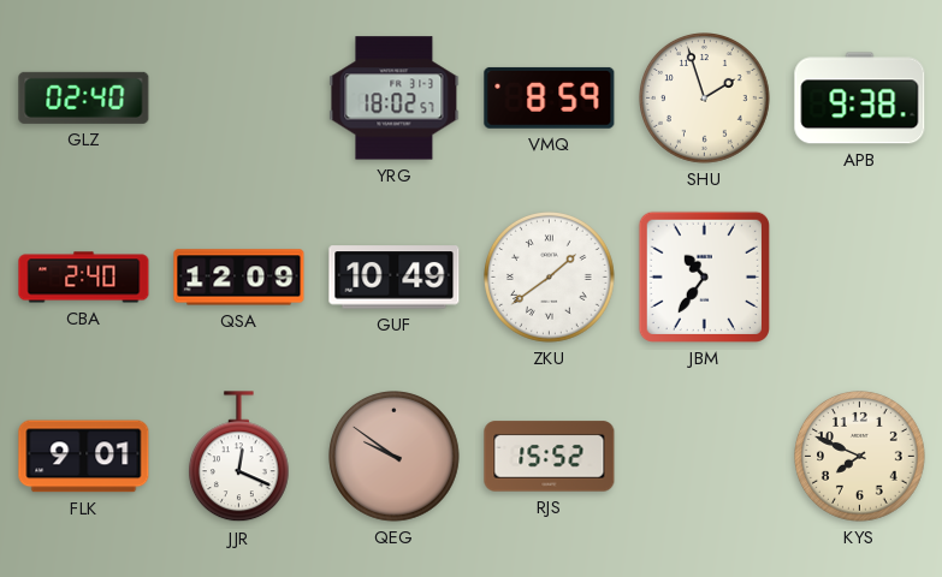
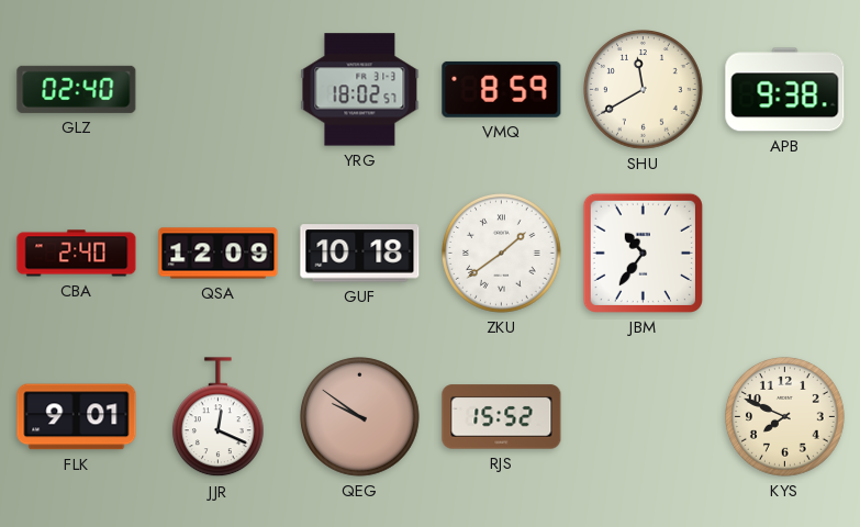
SHU: 1:57 -> 11:40 (644, 90)
GUF: 10:49 -> 10:18 (360, 254)
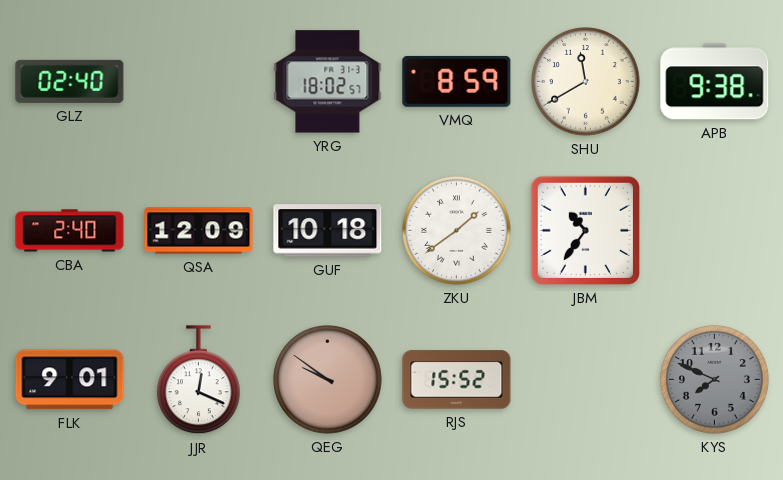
KYS dial: cream -> grey (715, 380)
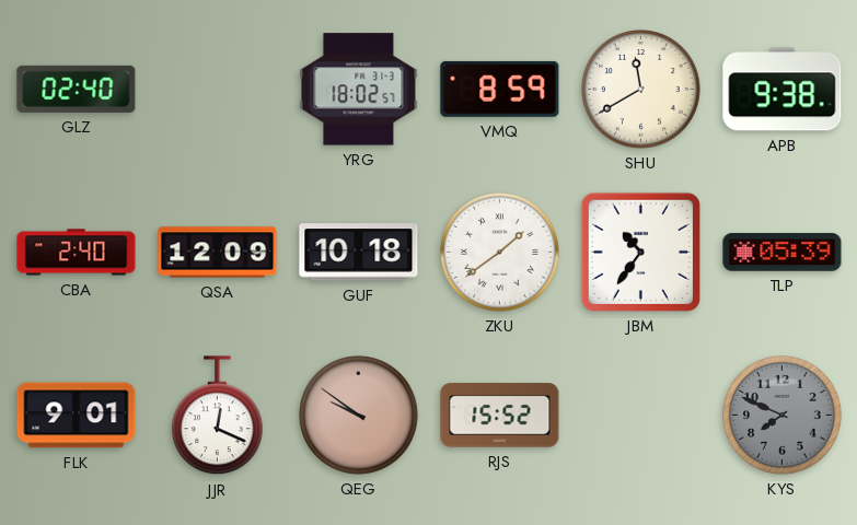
TLP: none -> 05:39 (783, 253)
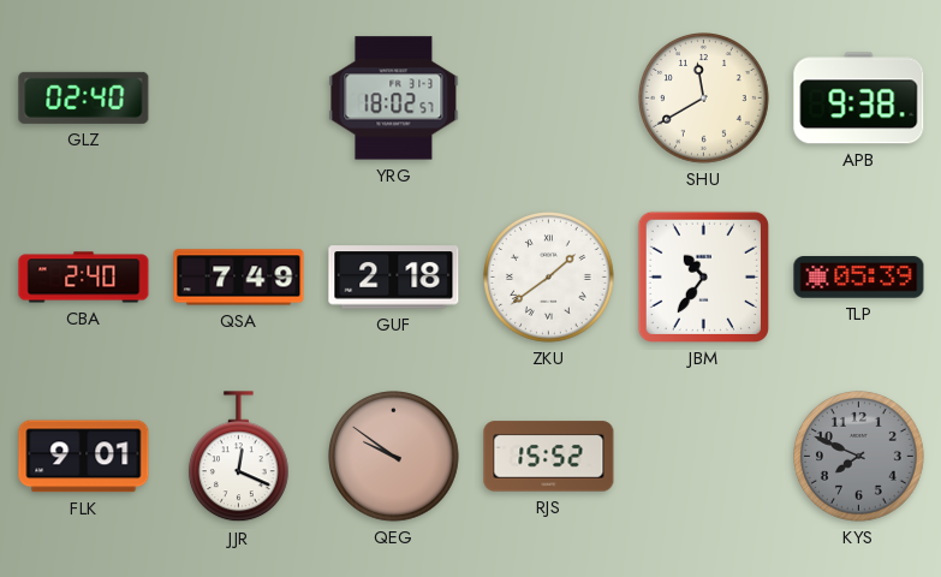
VMQ: 8:59 -> none (500, 89)
QSA: 12:09 -> 7:49 (239, 278)
GUF: 10:18 -> 2:18 (394, 278)
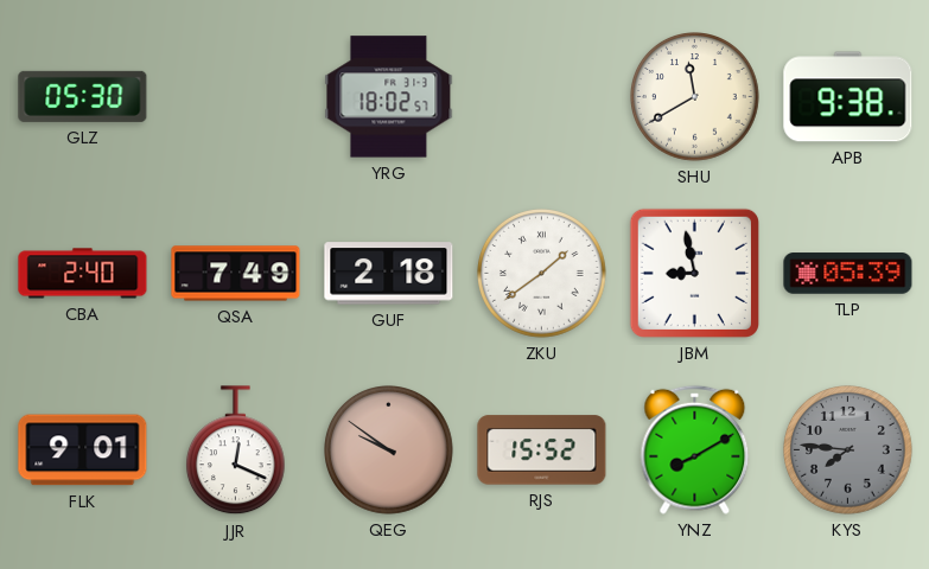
GLZ: 02:40 -> 05:30 (83, 96)
JBM: 10:36 -> 8:58 (694, 273)
YNZ: none -> 8:10 (695, 449)
KYS: 7:49 -> 7:46 (848, 450)
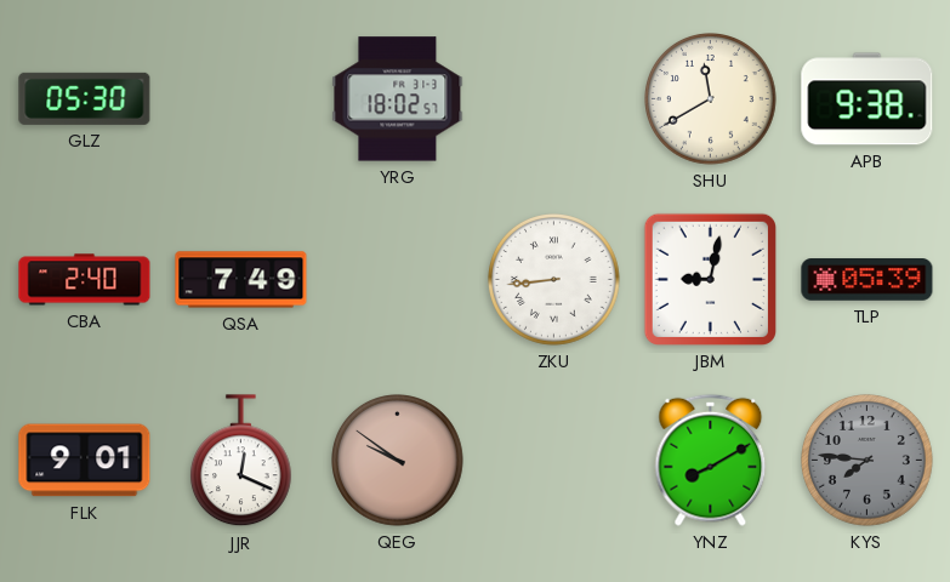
GUF: 2:18 -> none (389, 274)
ZKU: 1:39 -> 8:44 (554, 280)
JBM: 8:58 -> 9:02 (710, 279)
RJS: 15:52 -> none (542, 450)
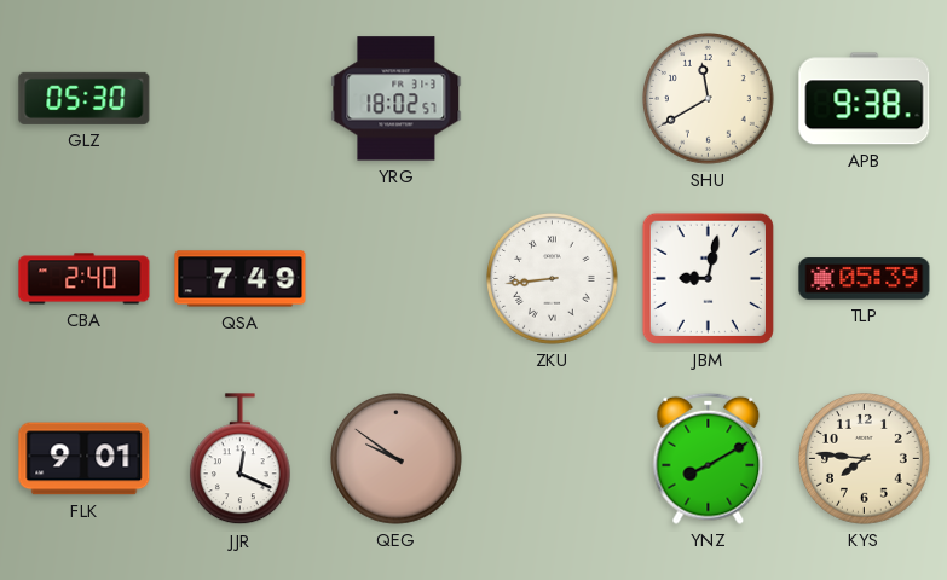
KYS dial: grey -> cream (865, 459)
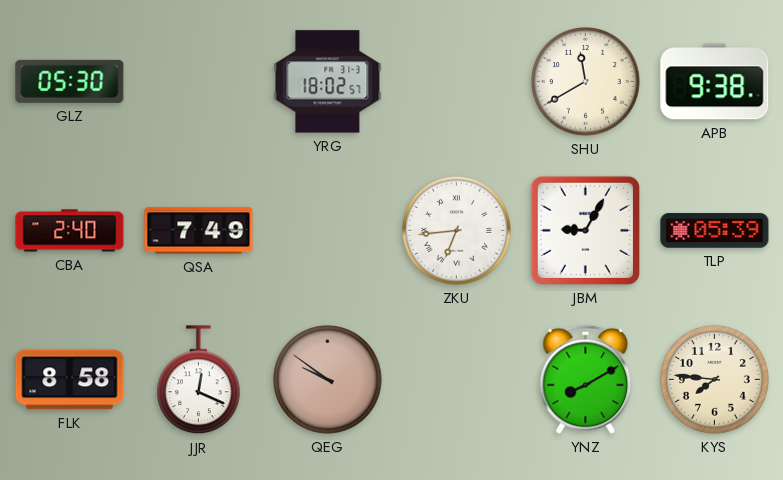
ZKU: 8:44 -> 6:44 (457, 231)
JBM: 9:02 -> 9:05 (585, 230)
FLK: 9:01 -> 8:58 (70, 380)
